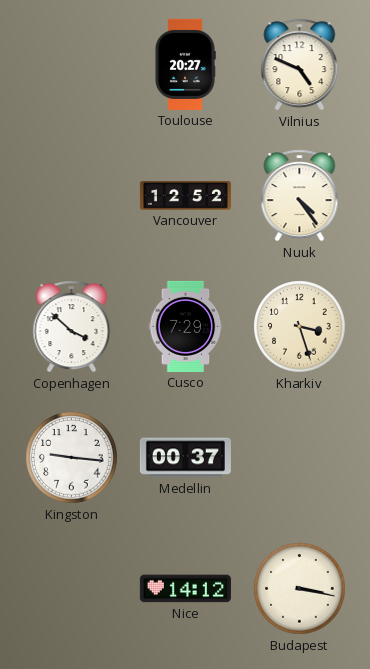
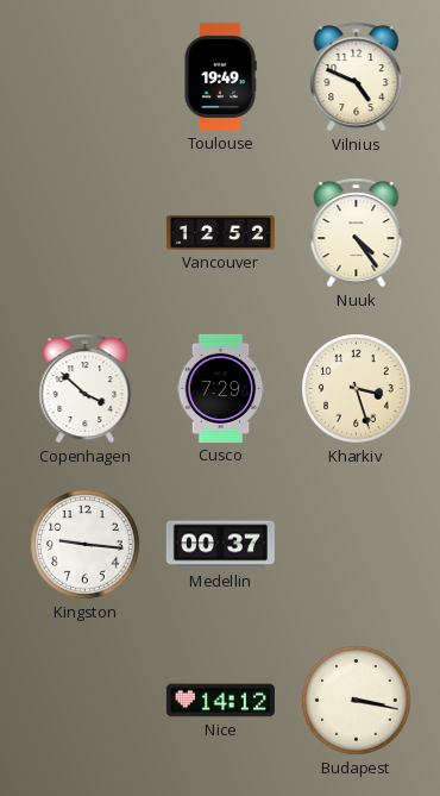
Toulouse: 20:27 -> 19:49 (220, 76)
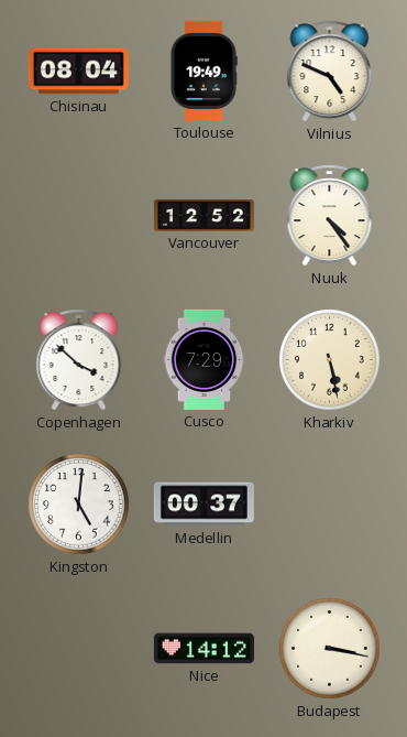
Chisinau: none -> 08:04 (78, 72)
Kharkiv: 3:27 -> 5:28 (330, 360)
Kingston: 9:16 -> 5:01 (79, 505)
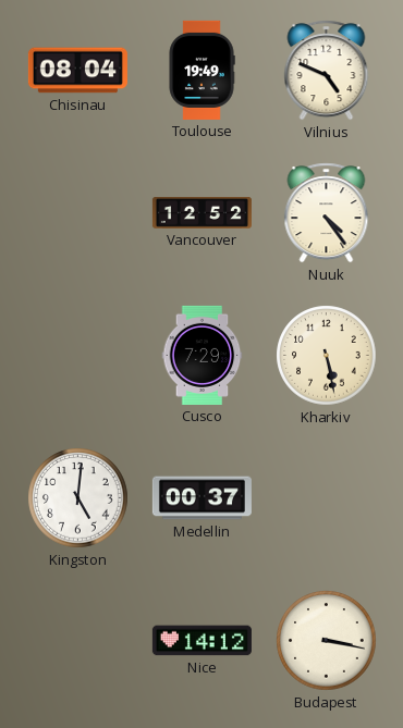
Copenhagen: 3:52 -> none (79, 360)
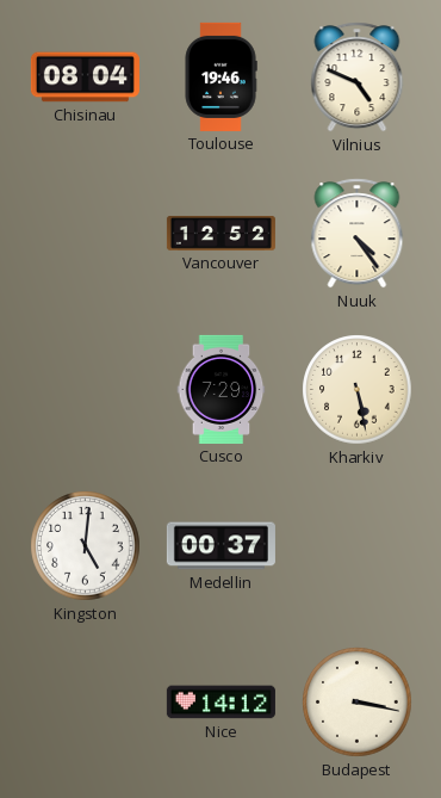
Toulouse: 19:49 -> 19:46 (220, 76)
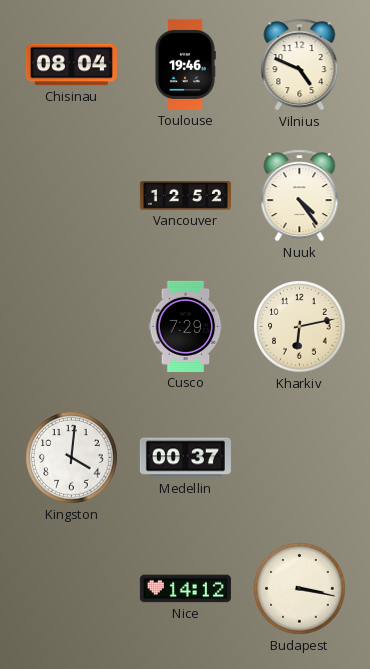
Kharkiv: 5:28 -> 6:13 (300, 327)
Kingston: 5:01 -> 4:01 (72, 458)
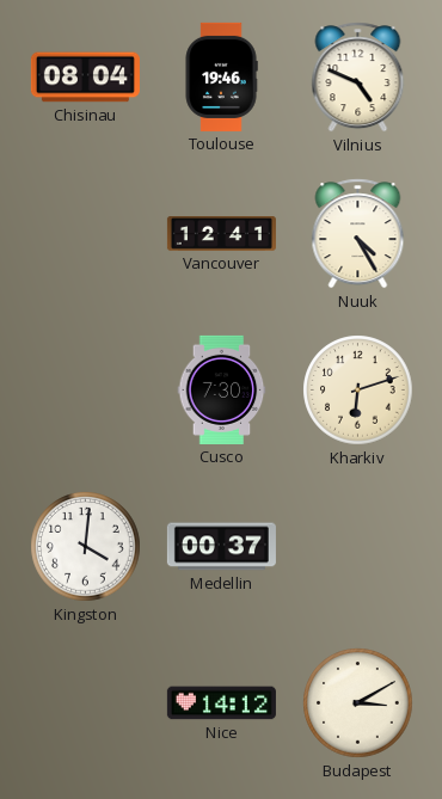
Vancouver: 12:52 -> 12:41 (221, 234)
Nuuk: 4:24 -> 4:25 (358, 234)
Cusco: 7:29 -> 7:30 (222, 389)
Kharkiv: 6:13 -> 6:12 (358, 391)
Budapest: 3:17 -> 3:10 (358, 703)
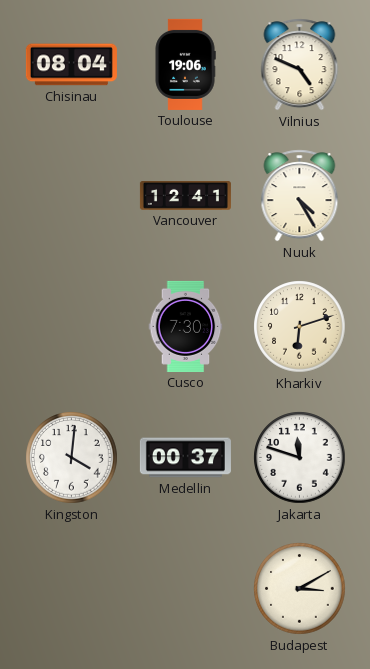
Toulouse: 19:46 -> 19:06 (185, 64)
Jakarta: none -> 11:48 (300, 458)
Nice: 14:12 -> none (221, 703)
